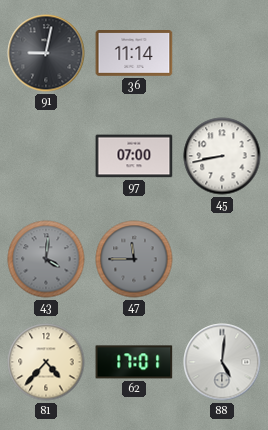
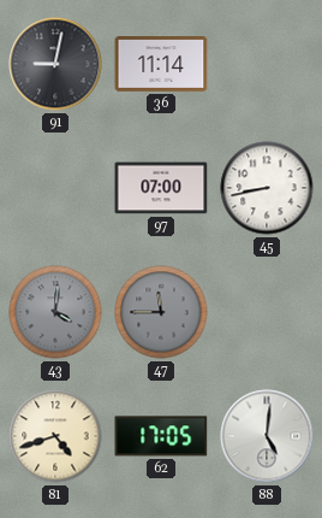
81: 4:37 -> 4:42 (55, 436)
62: 17:01 -> 17:05 (161, 436)
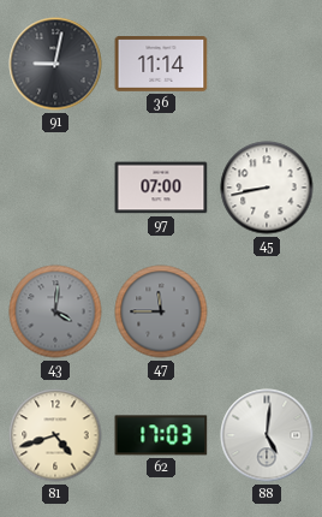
62: 17:05 -> 17:03 (161, 435)
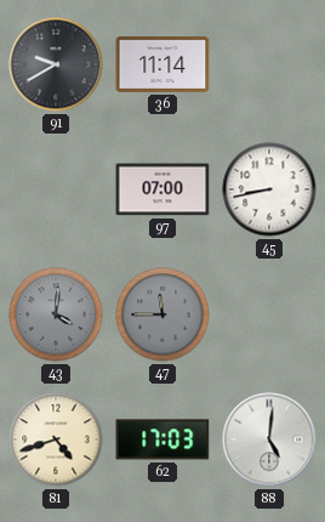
91: 9:02 -> 9:40 (56, 64)
